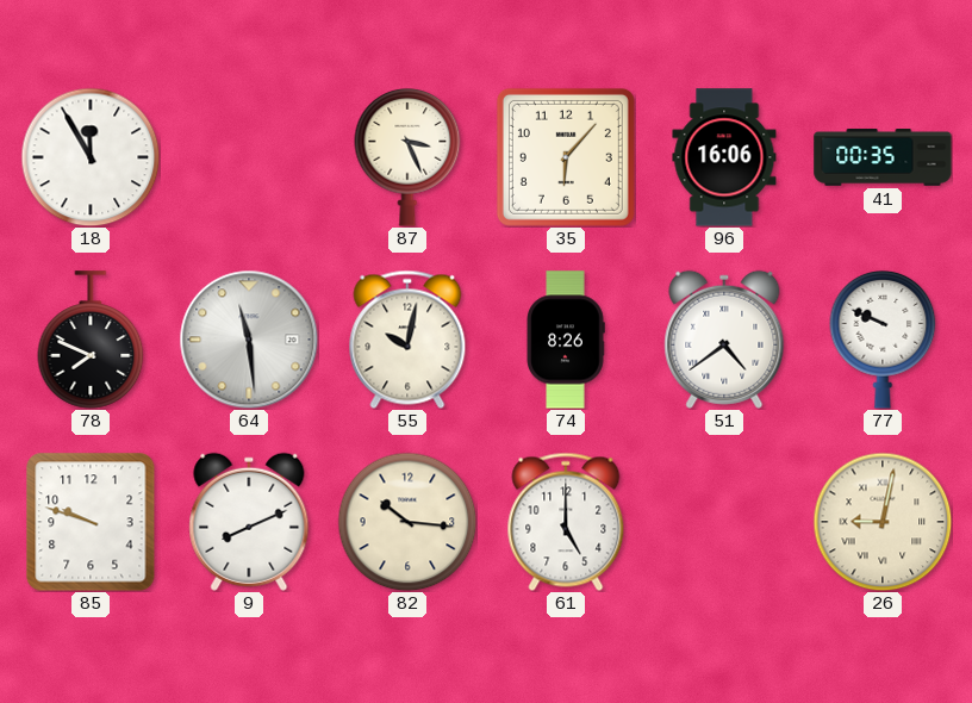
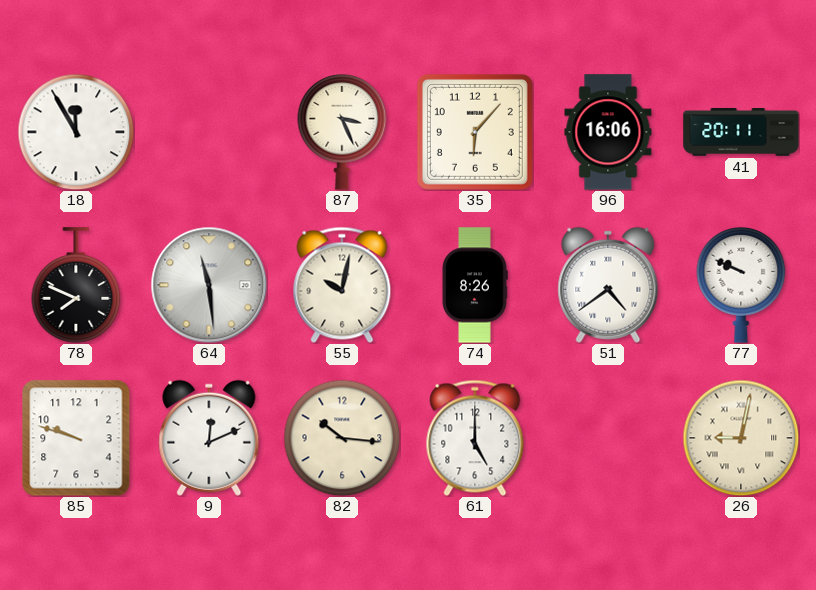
41: 00:35 -> 20:11 (741, 133)
9: 8:11 -> 12:11 (209, 438)
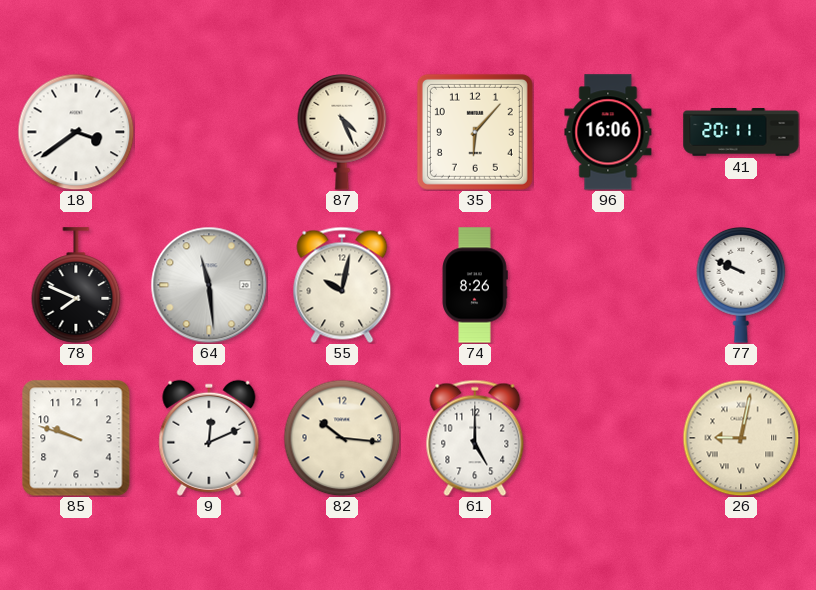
18: 11:55 -> 3:39 (76, 132)
87: 3:26 -> 4:26 (342, 133)
51: 4:39 -> none (608, 285)
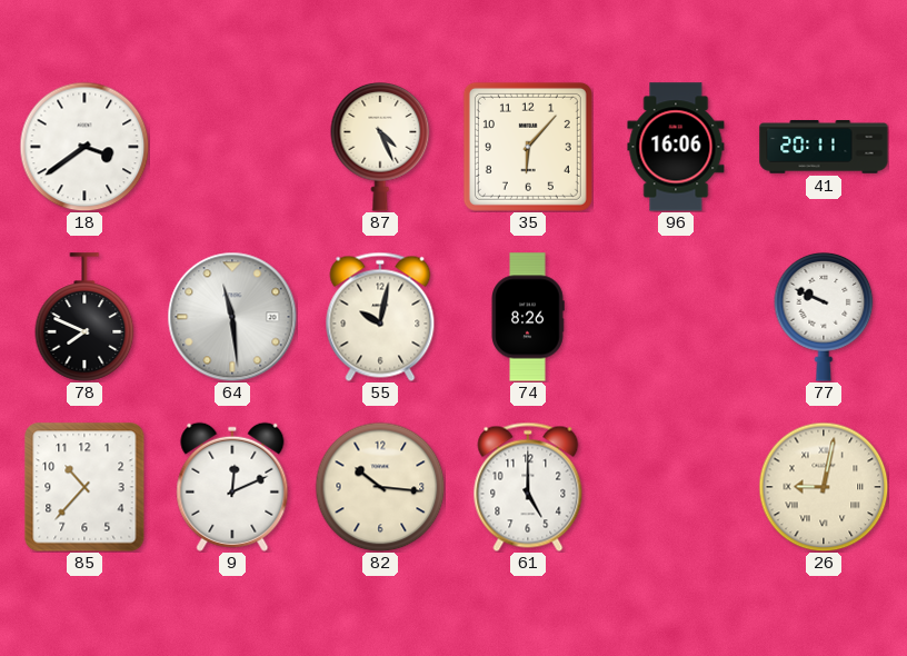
85: 9:48 -> 10:37 (84, 487)
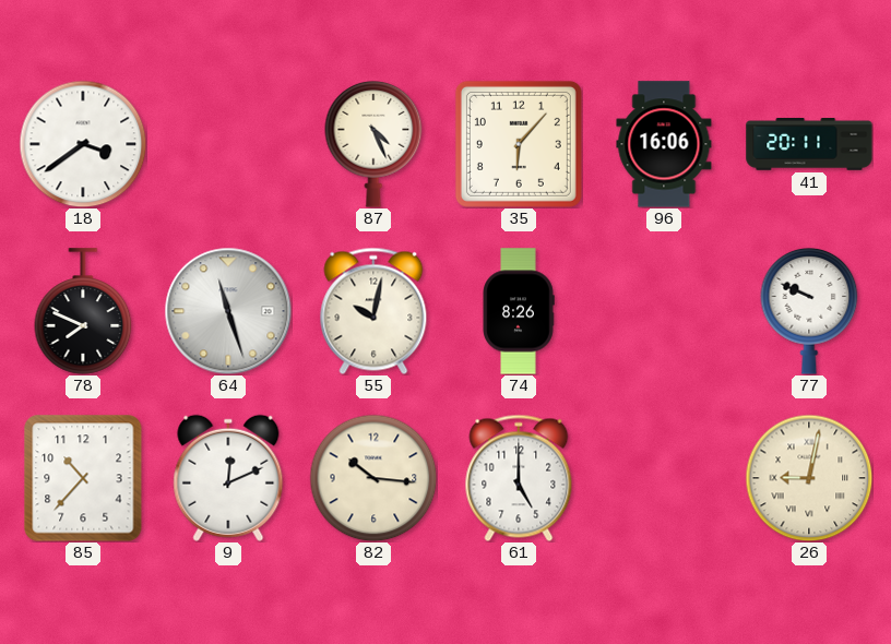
64: 11:29 -> 11:27 (228, 311)
